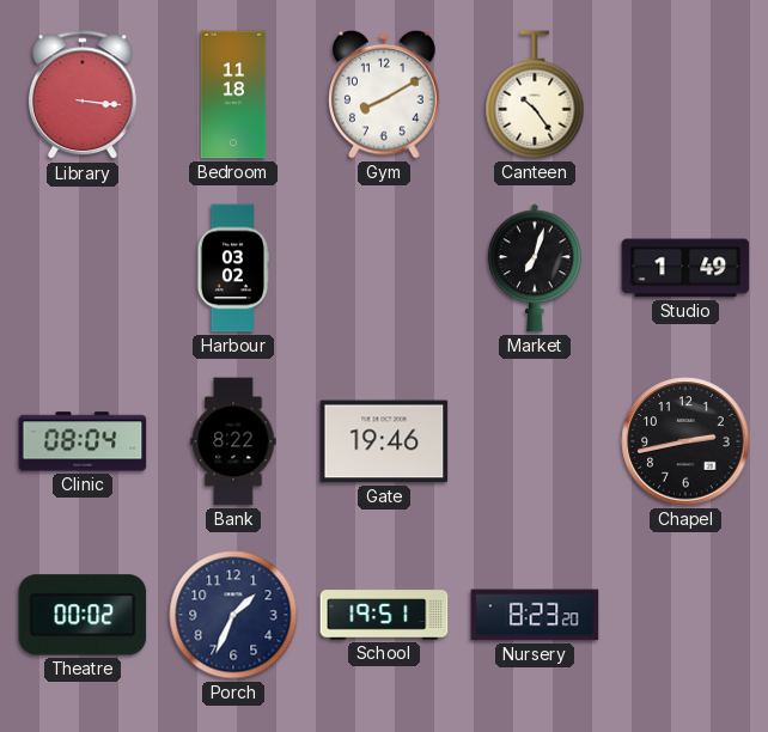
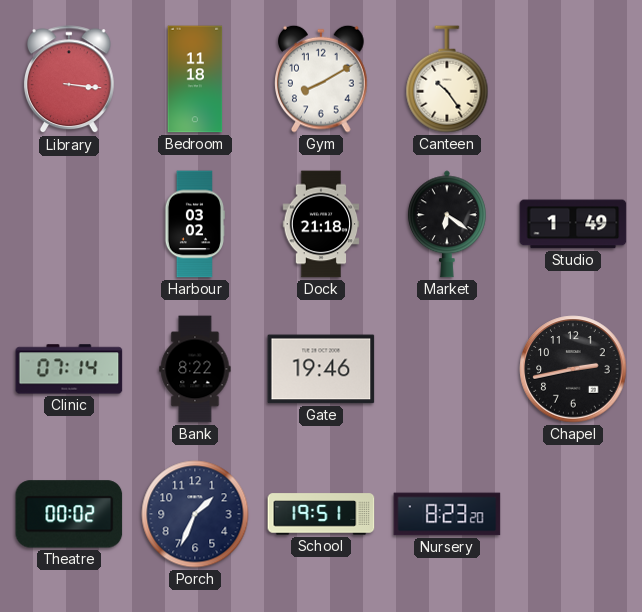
Dock: none -> 21:18 (321, 224)
Market: 7:03 -> 6:21 (447, 224)
Clinic: 08:04 -> 07:14 (69, 369)
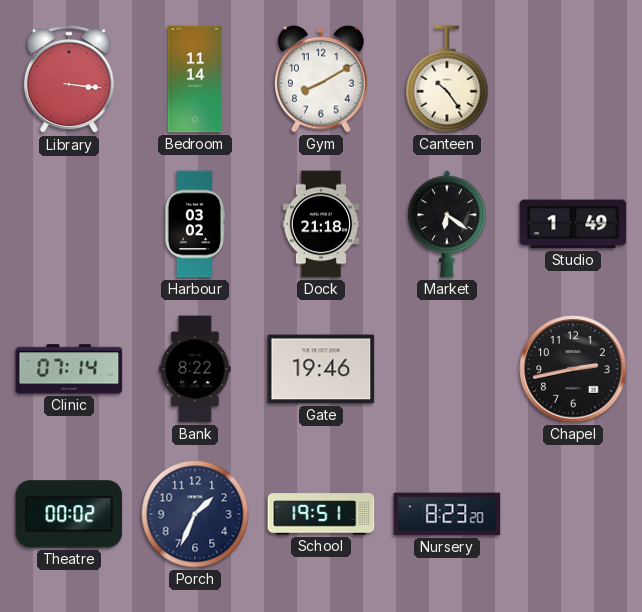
Bedroom: 11:18 -> 11:14 (195, 79)
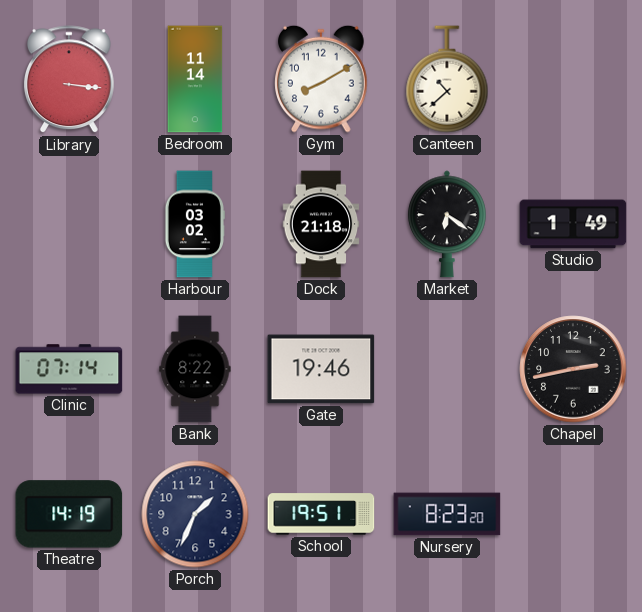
Canteen: 10:24 -> 10:38 (447, 79)
Theatre: 00:02 -> 14:19 (69, 514)
